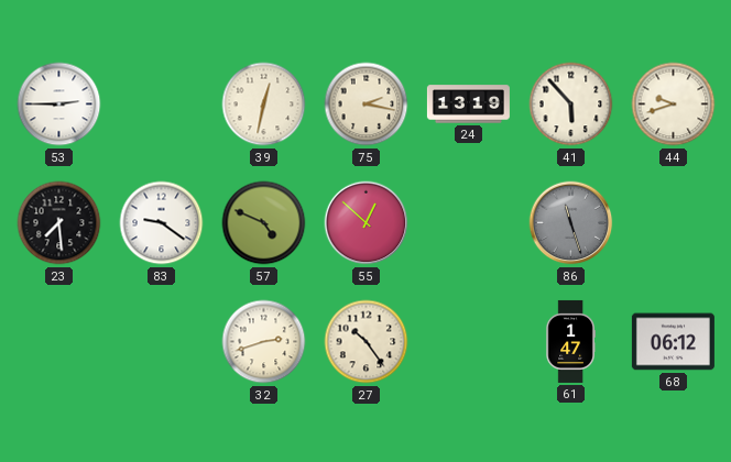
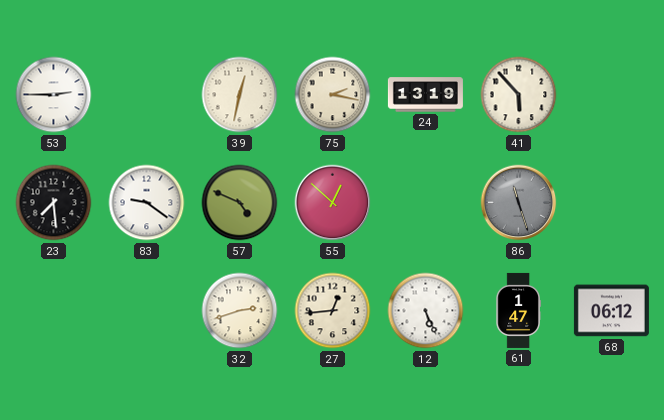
44: 9:42 -> none (674, 105)
27: 10:24 -> 12:44 (333, 311)
12: none -> 5:26 (426, 311)
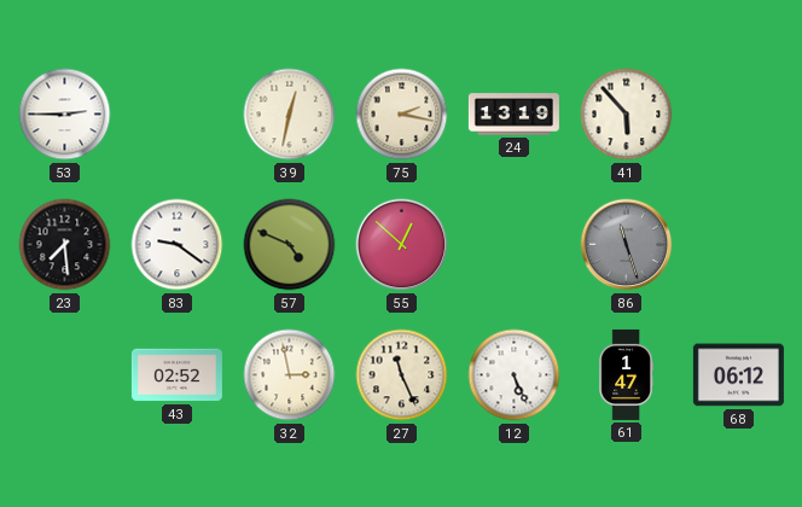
43: none -> 02:52 (176, 375)
32: 2:42 -> 2:58 (290, 375)
27: 12:44 -> 11:26 (402, 375)
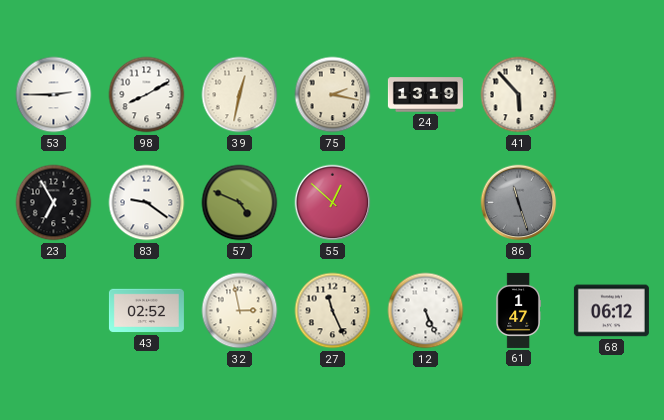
98: none -> 8:10 (147, 95)
23: 7:29 -> 6:55 (54, 203)
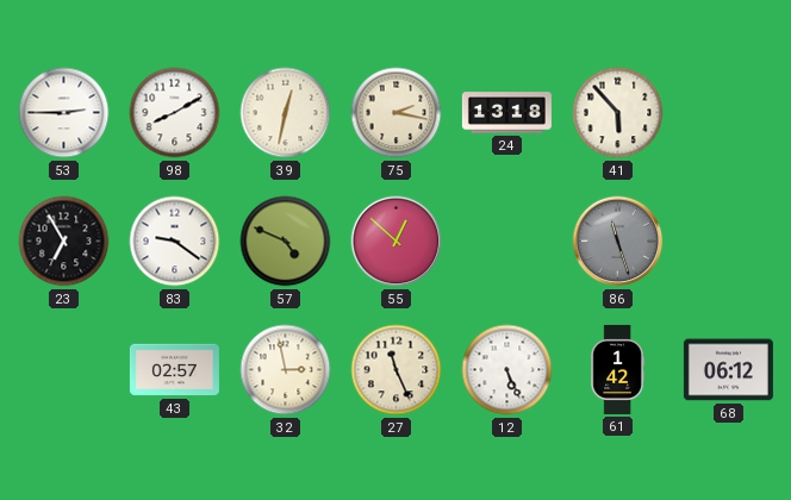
24: 13:19 -> 13:18 (506, 113)
43: 02:52 -> 02:57 (174, 370)
61: 1:47 -> 1:42 (617, 369)
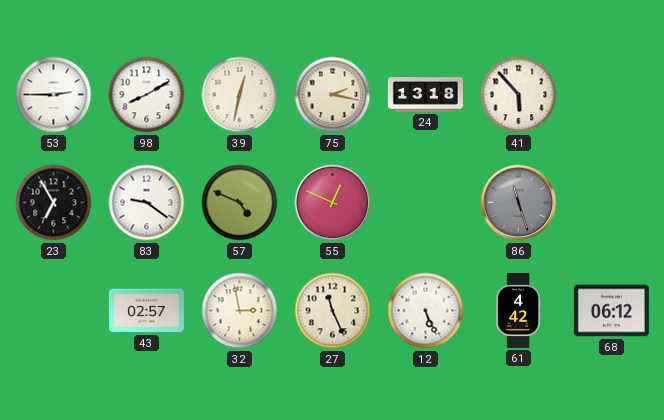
55: 12:52 -> 12:49 (333, 203)
61: 1:42 -> 4:42 (518, 310)
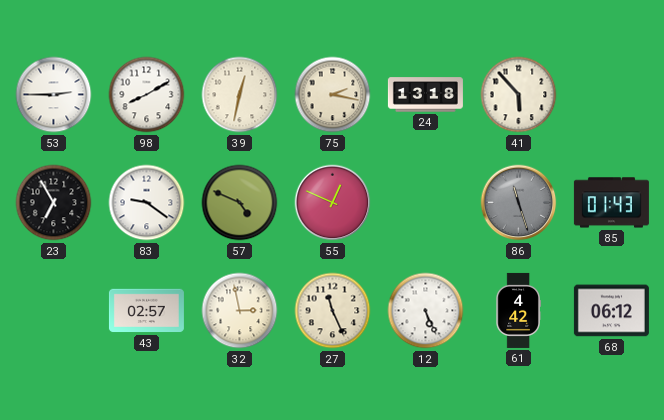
85: none -> 01:43 (611, 203)
